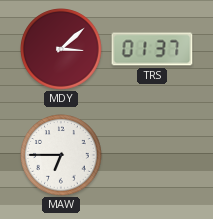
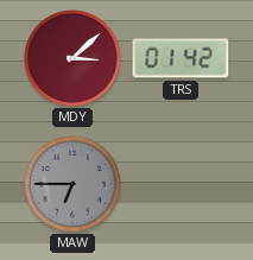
TRS: 01:37 -> 01:42 (181, 58)
MAW dial: white -> grey (72, 184)
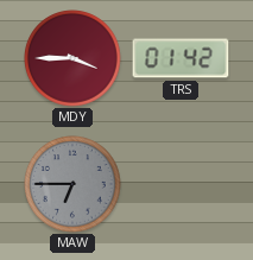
MDY: 3:08 -> 3:45 (72, 58)
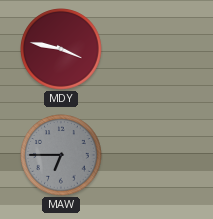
MDY: 3:45 -> 3:47 (61, 49)
TRS: 01:42 -> none (181, 58)
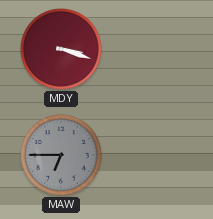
MDY: 3:47 -> 3:18 (61, 49)
